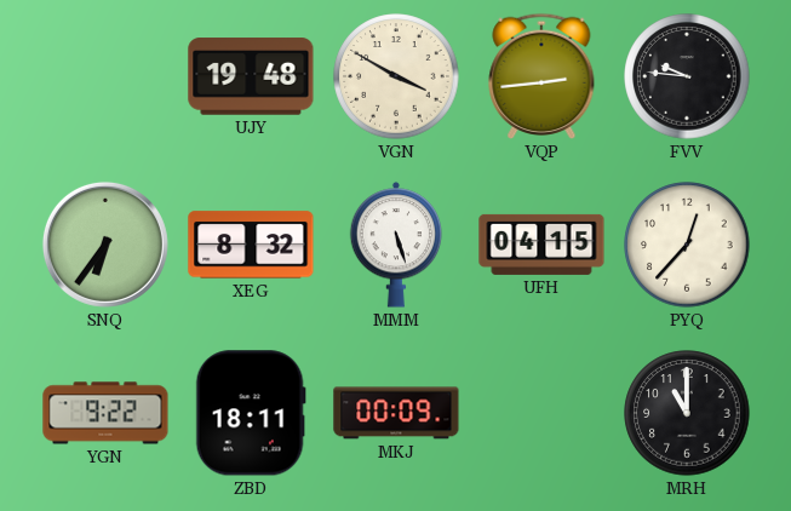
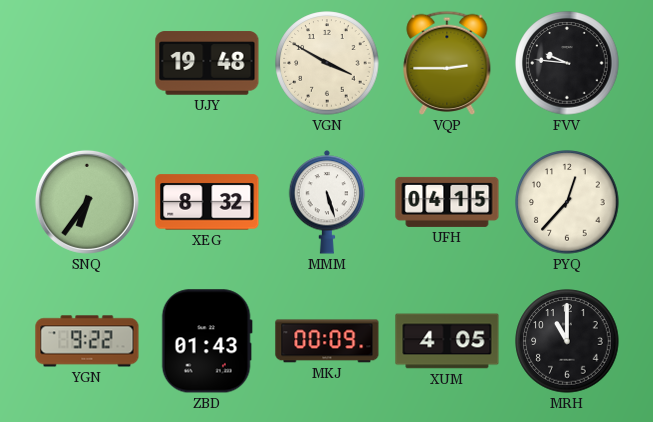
VQP: 2:44 -> 2:45 (447, 63)
ZBD: 18:11 -> 01:43 (207, 341)
XUM: none -> 4:05 (447, 341)
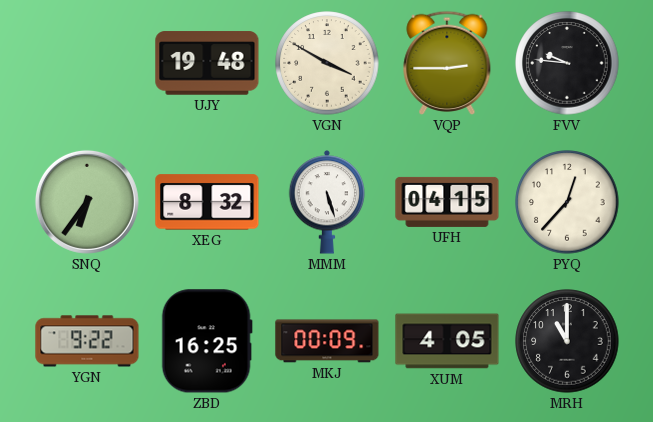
ZBD: 01:43 -> 16:25 (207, 341)
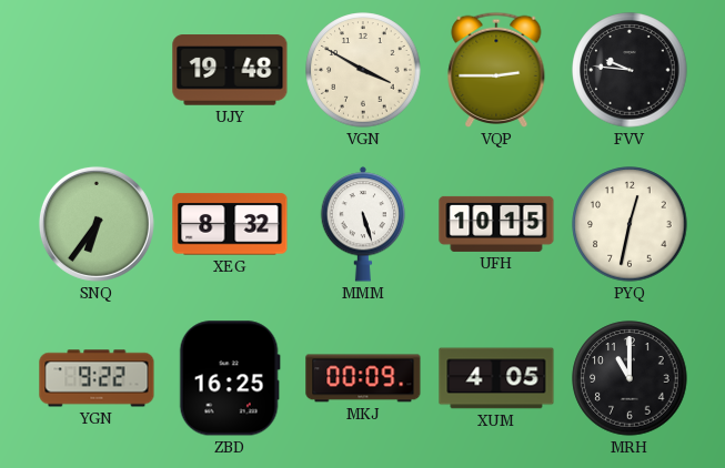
UFH: 04:15 -> 10:15 (496, 224)
PYQ: 12:37 -> 12:32 (630, 224)
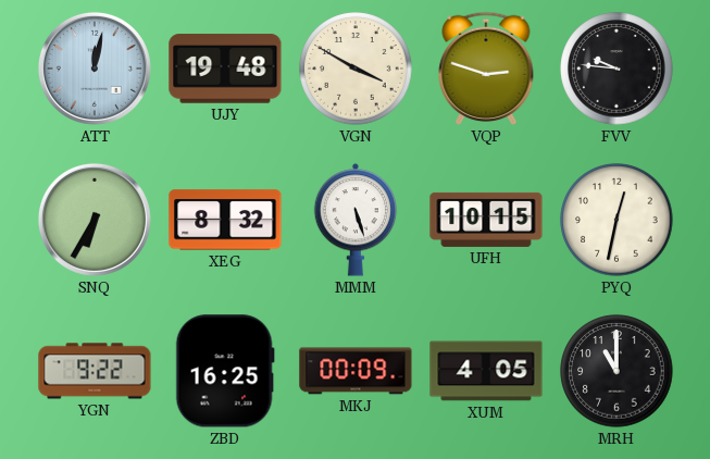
ATT: none -> 12:02 (95, 69)
VQP: 2:45 -> 2:48 (486, 69)
SNQ: 6:36 -> 6:35 (95, 220)
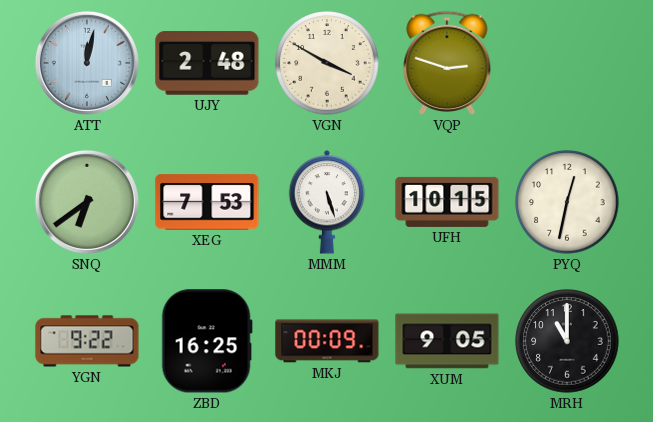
UJY: 19:48 -> 2:48 (207, 63)
FVV: 9:46 -> none (616, 69)
SNQ: 6:35 -> 6:39 (87, 202)
XEG: 8:32 -> 7:53 (207, 202)
XUM: 4:05 -> 9:05 (447, 341)
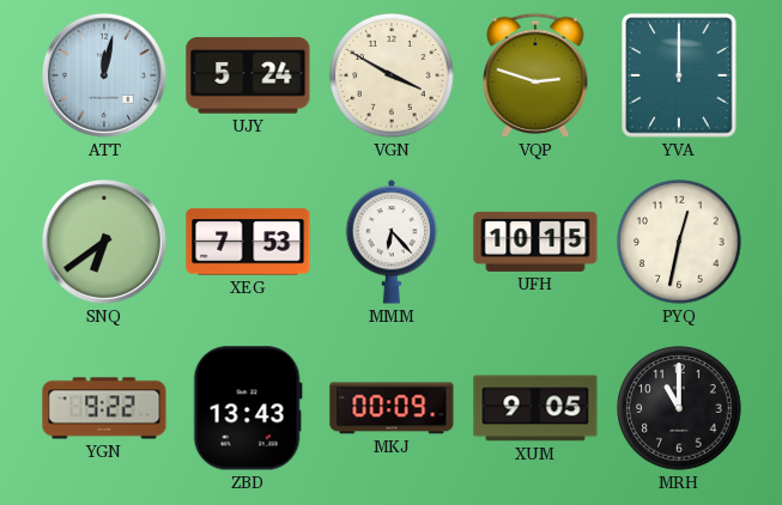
UJY: 2:48 -> 5:24 (248, 75)
YVA: none -> 12:00 (679, 75)
MMM: 5:27 -> 6:23 (392, 242)
ZBD: 16:25 -> 13:43 (248, 408)
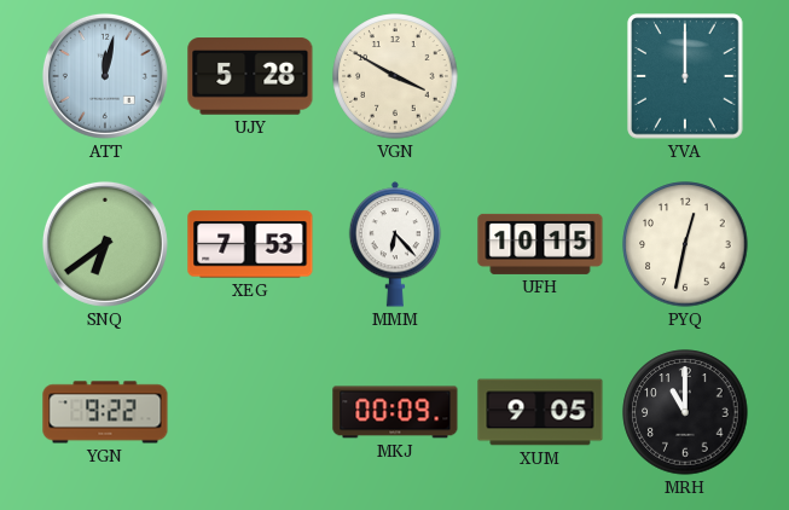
UJY: 5:24 -> 5:28 (250, 76)
VQP: 2:48 -> none (535, 75)
ZBD: 13:43 -> none (248, 408)
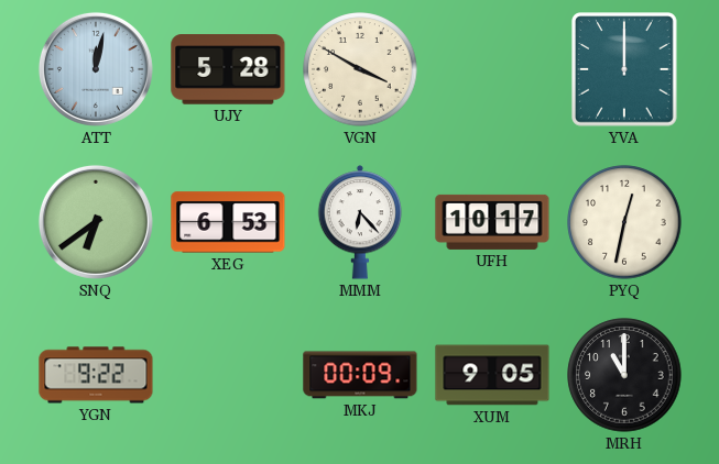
XEG: 7:53 -> 6:53 (228, 222)
UFH: 10:15 -> 10:17 (492, 222)
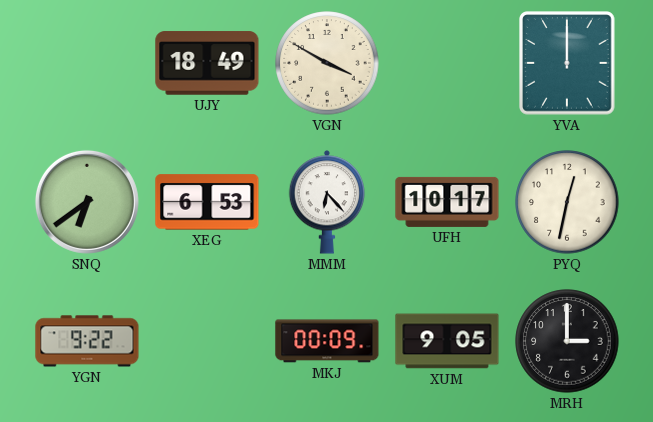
ATT: 12:02 -> none (96, 69)
UJY: 5:28 -> 18:49 (207, 63)
MRH: 11:00 -> 3:00 (567, 341)
